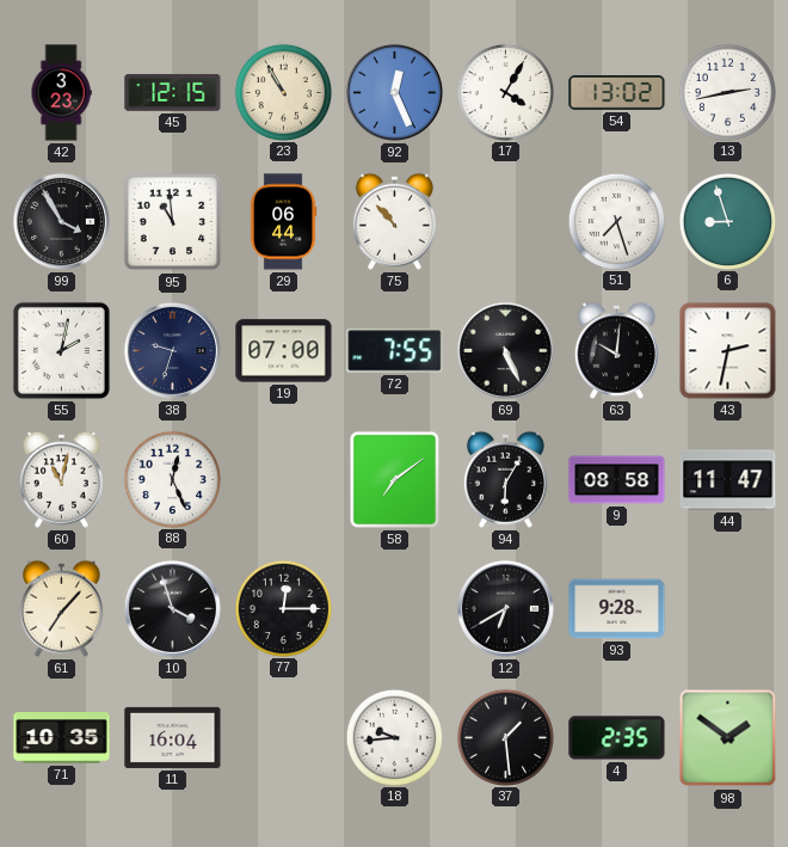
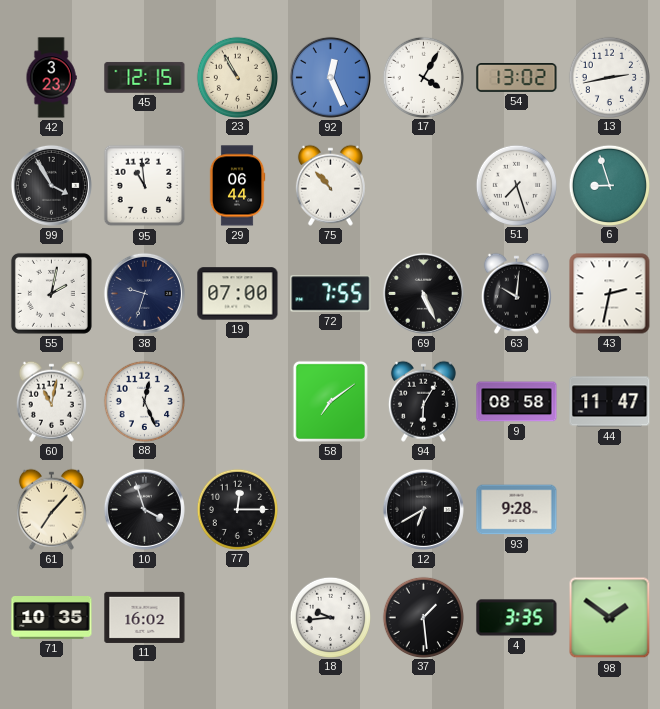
11: 16:04 -> 16:02 (145, 617)
4: 2:35 -> 3:35 (517, 618)
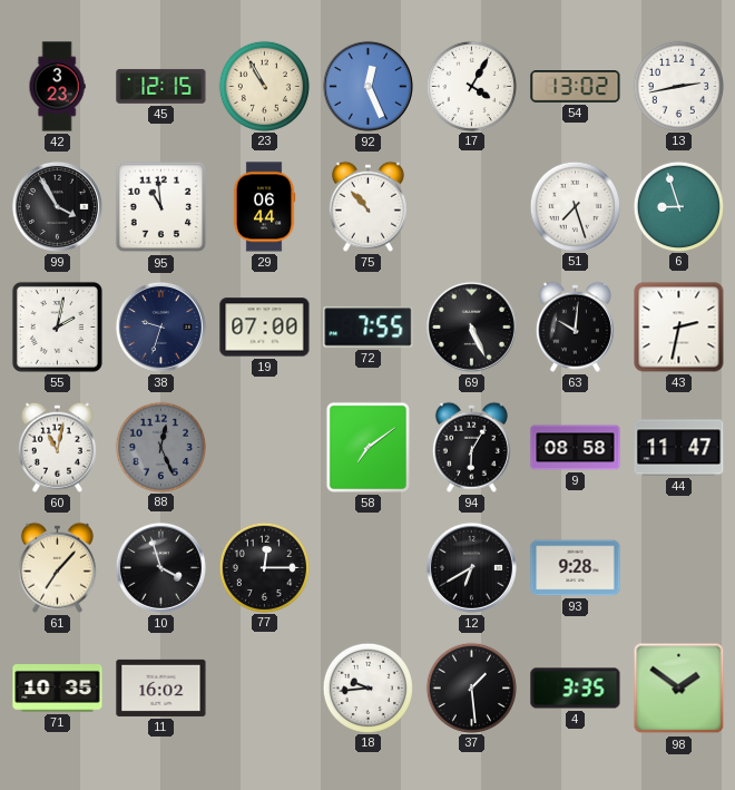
88 dial: white -> grey (160, 447)
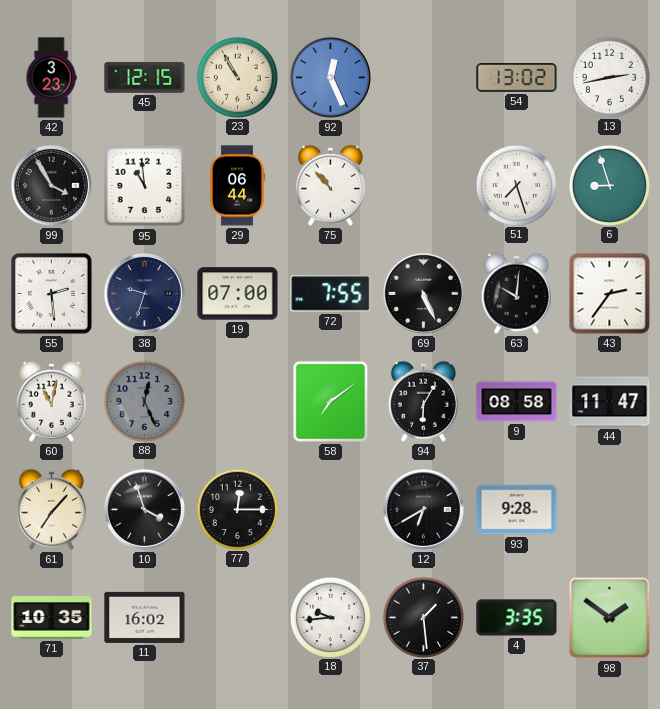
17: 4:05 -> none (471, 86)
55: 2:02 -> 2:29 (51, 293)
43: 2:32 -> 2:36 (610, 294)
